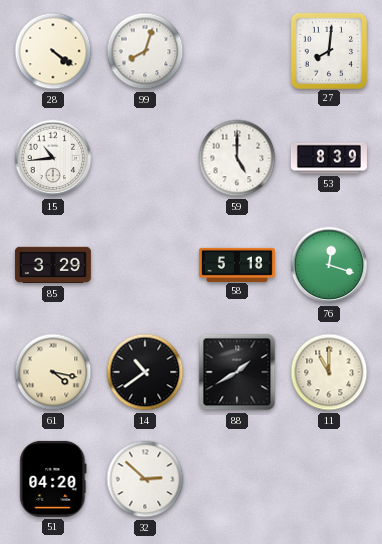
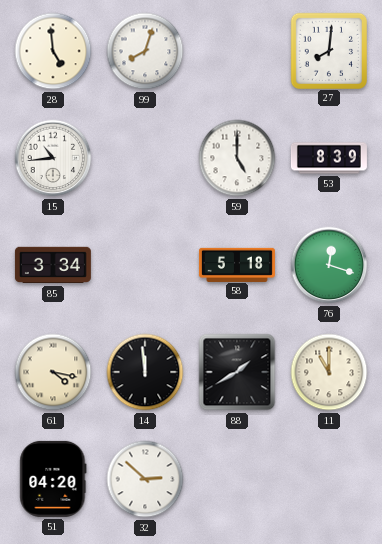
28: 4:21 -> 4:59 (53, 51)
85: 3:29 -> 3:34 (53, 265)
14: 10:39 -> 11:59 (145, 372)
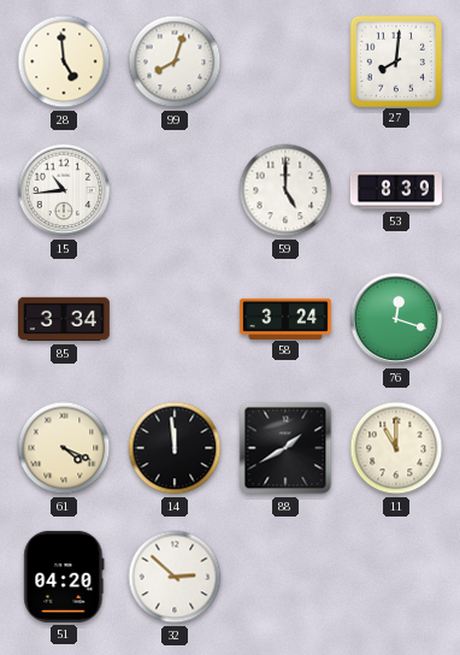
58: 5:18 -> 3:24 (285, 318)
61: 4:17 -> 4:19 (64, 448)
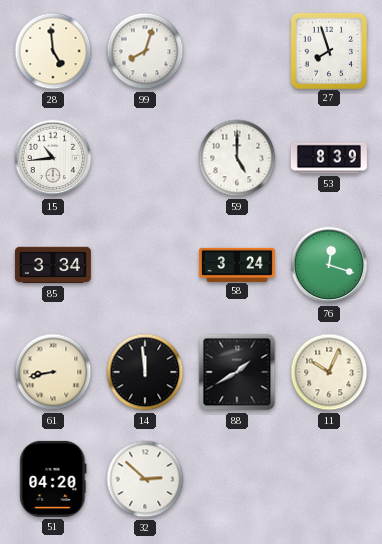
27: 8:01 -> 7:57 (328, 50)
61: 4:19 -> 8:43 (53, 372)
11: 11:00 -> 10:04 (329, 372)
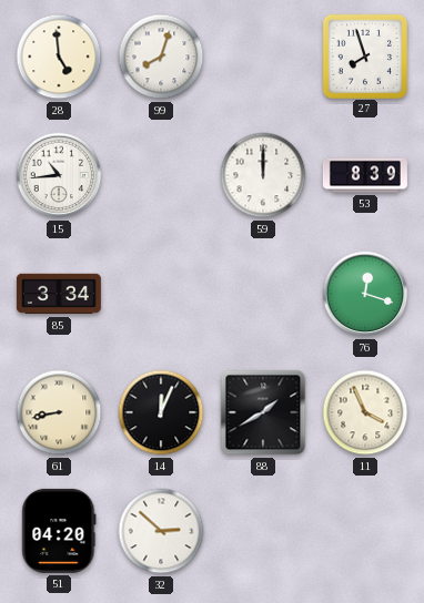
59: 5:00 -> 12:00 (263, 175)
58: 3:24 -> none (237, 264)
14: 11:59 -> 12:04 (161, 412)
11: 10:04 -> 3:56 (365, 412)
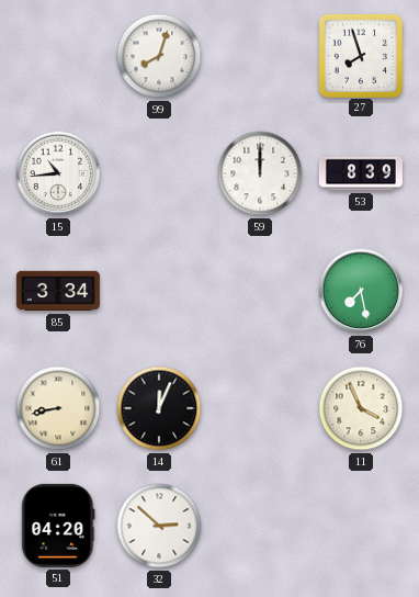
28: 4:59 -> none (59, 57)
76: 12:18 -> 7:28 (361, 291)
88: 1:40 -> none (263, 412)
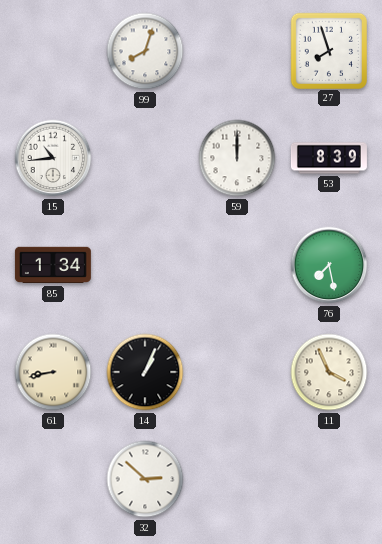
85: 3:34 -> 1:34 (53, 265)
14: 12:04 -> 1:04 (145, 372)
51: 04:20 -> none (58, 526)
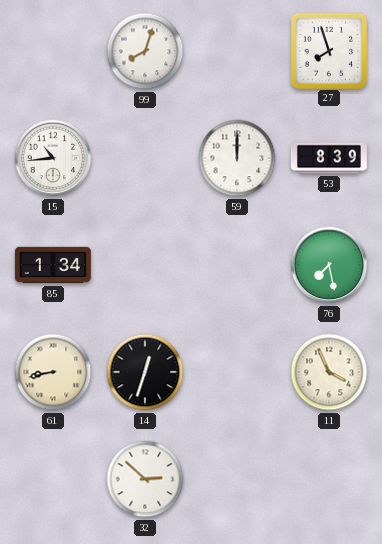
14: 1:04 -> 12:33 (145, 372)
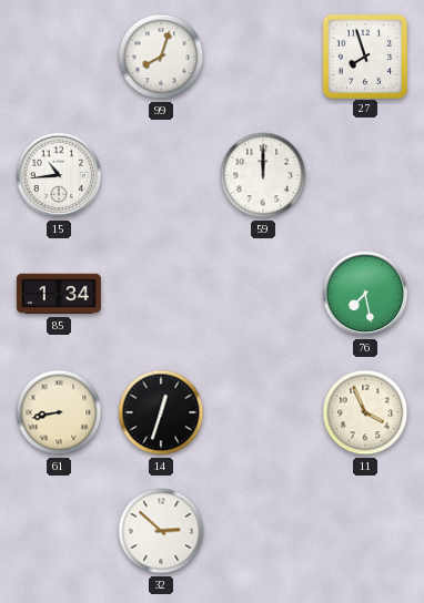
53: 8:39 -> none (329, 158)
